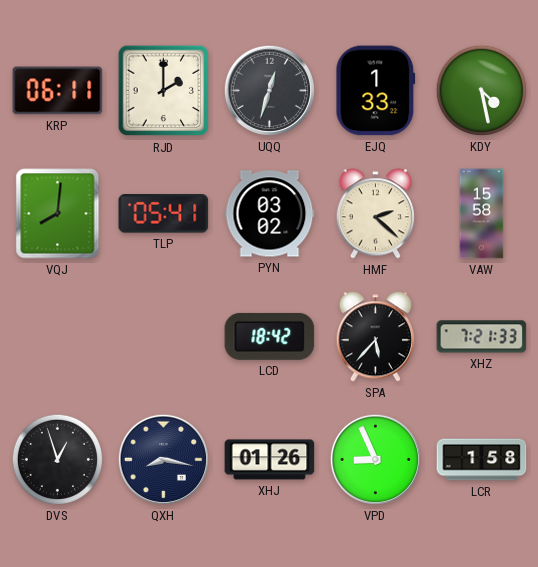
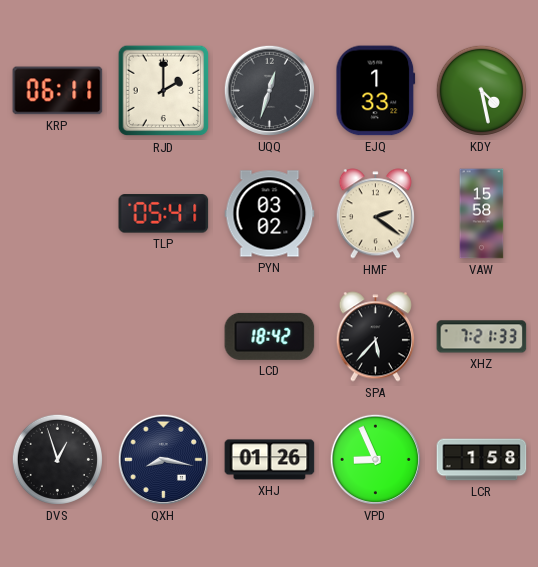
VQJ: 8:01 -> none (58, 214)
HMF: 2:22 -> 2:21 (375, 214)
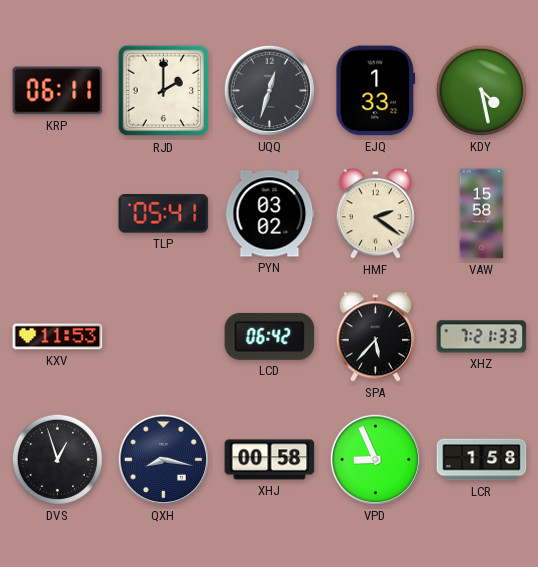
KXV: none -> 11:53 (58, 337)
LCD: 18:42 -> 06:42 (270, 336)
XHJ: 01:26 -> 00:58 (270, 460)
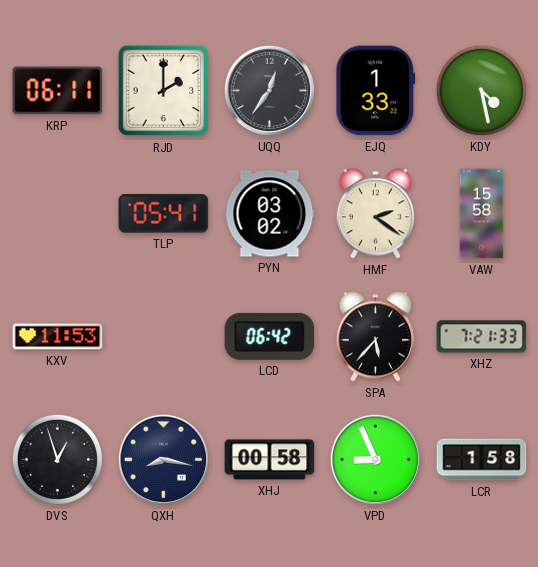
UQQ: 12:33 -> 12:36 (269, 90)
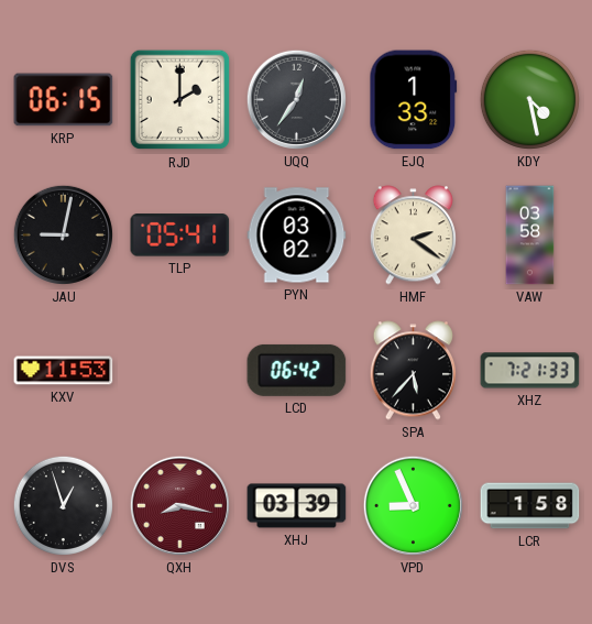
KRP: 06:11 -> 06:15 (64, 100)
JAU: none -> 9:02 (63, 234)
VAW: 15:58 -> 03:58 (530, 236)
QXH dial: navy -> burgundy (179, 505)
XHJ: 00:58 -> 03:39 (297, 506)
